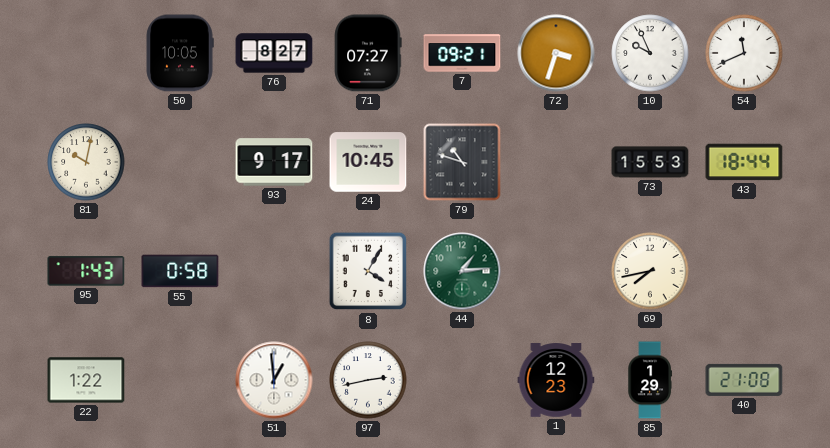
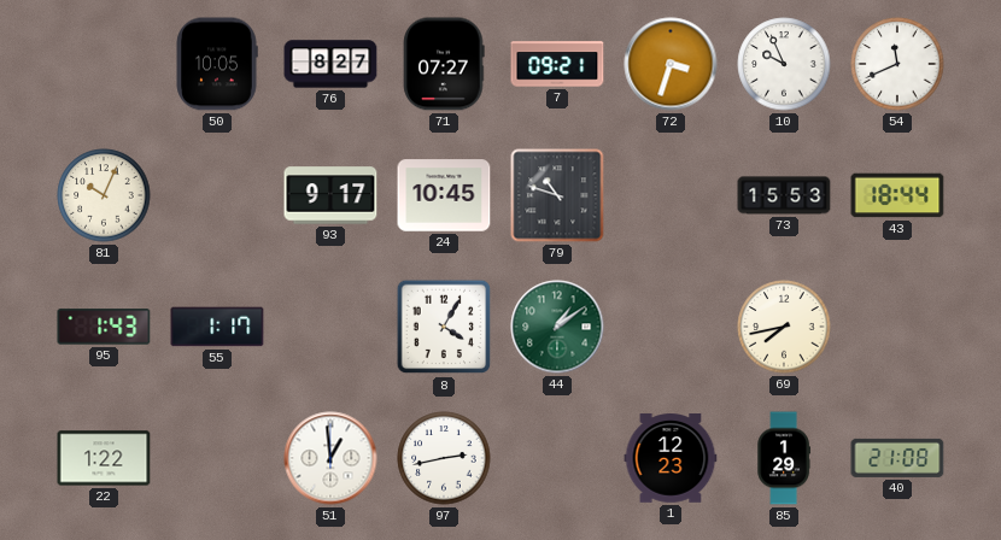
81: 10:02 -> 10:04 (104, 195)
55: 0:58 -> 1:17 (217, 327)
44: 1:14 -> 1:09 (557, 327)
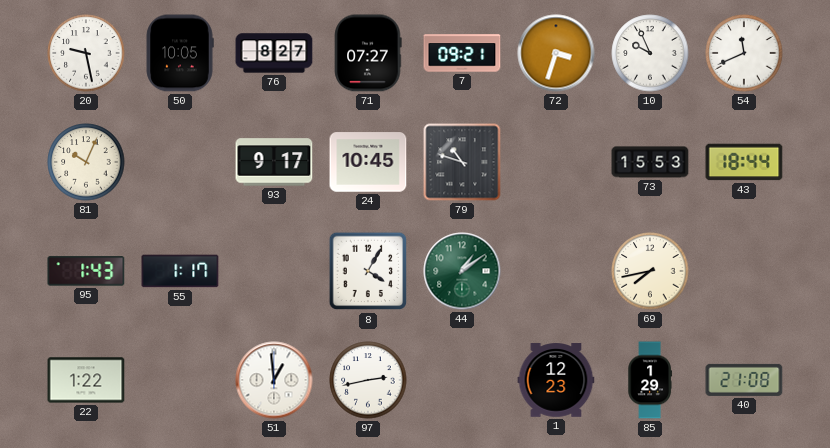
20: none -> 9:28 (86, 53)
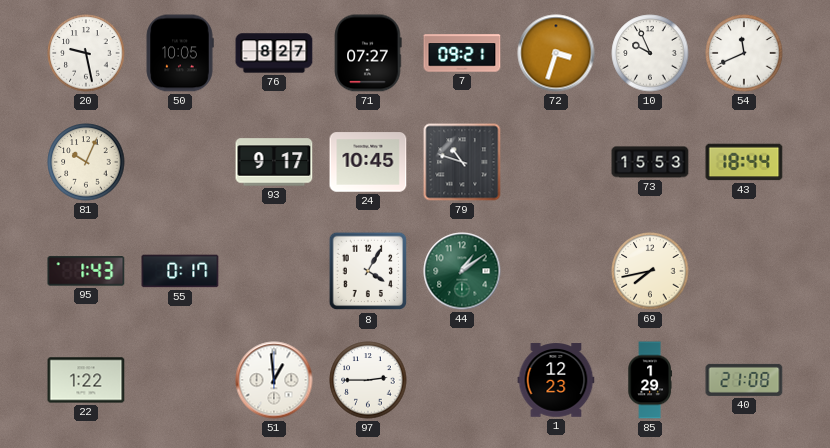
55: 1:17 -> 0:17 (180, 271)
97: 2:43 -> 2:45 (368, 380)
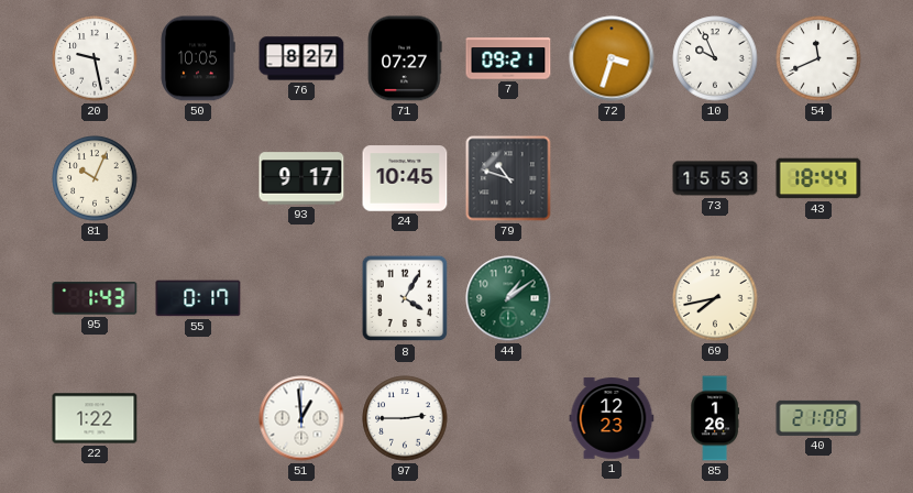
85: 1:29 -> 1:26 (715, 418)
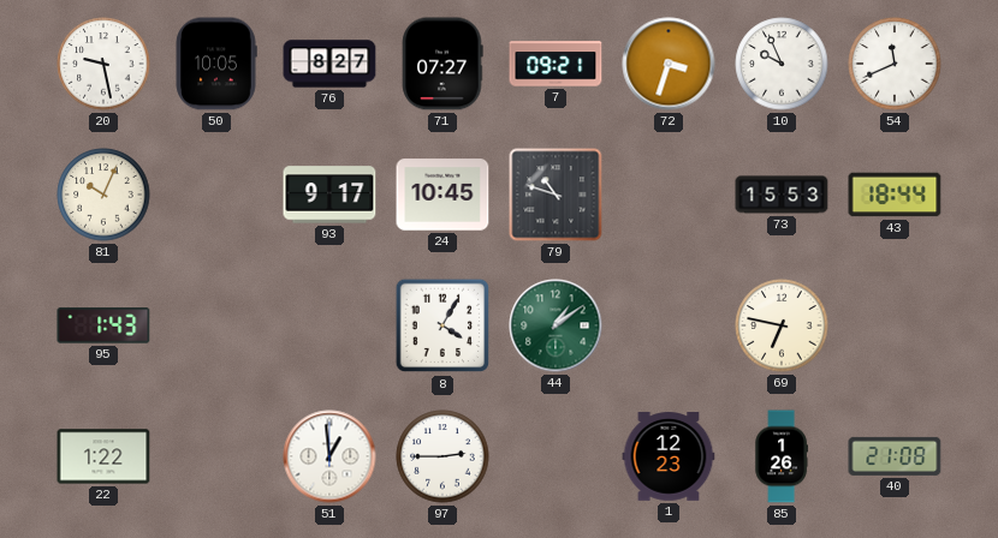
55: 0:17 -> none (198, 298)
69: 7:43 -> 6:47 (782, 325)
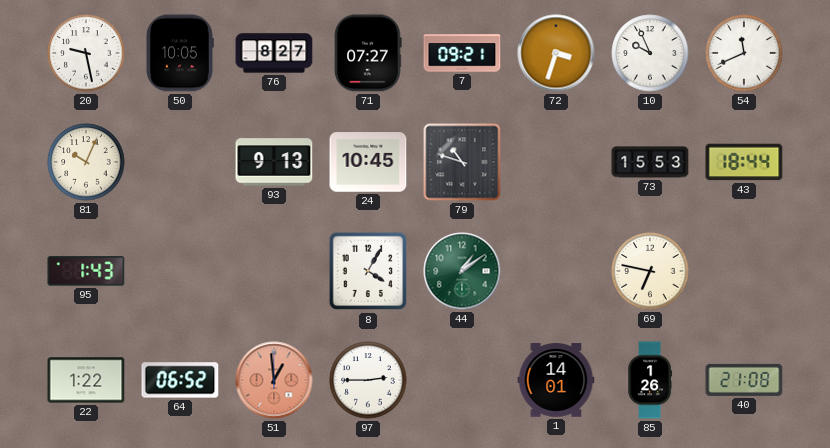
93: 9:17 -> 9:13 (274, 162)
64: none -> 06:52 (180, 380)
51 dial: white -> salmon (274, 380)
1: 12:23 -> 14:01 (556, 380)
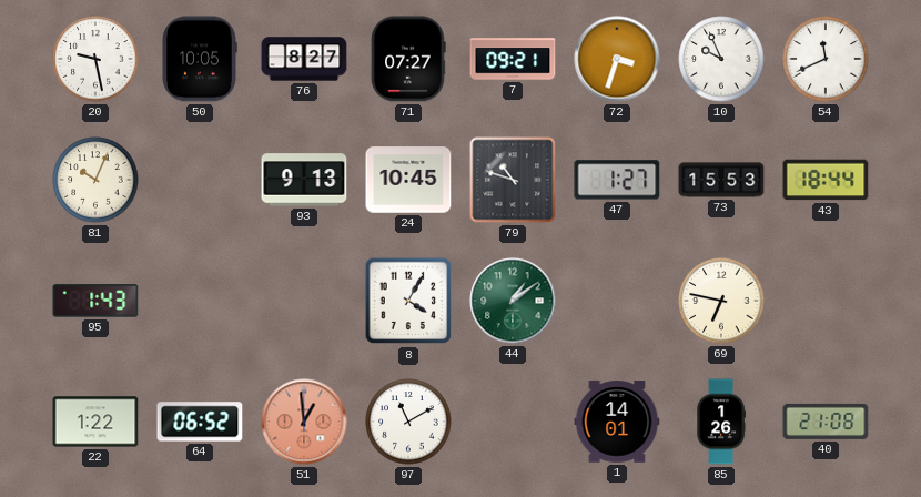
47: none -> 1:27 (617, 180)
97: 2:45 -> 11:10 (408, 422)
